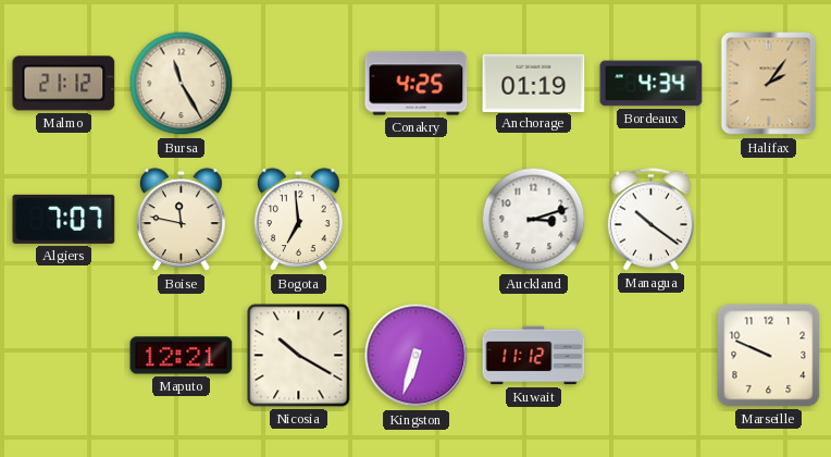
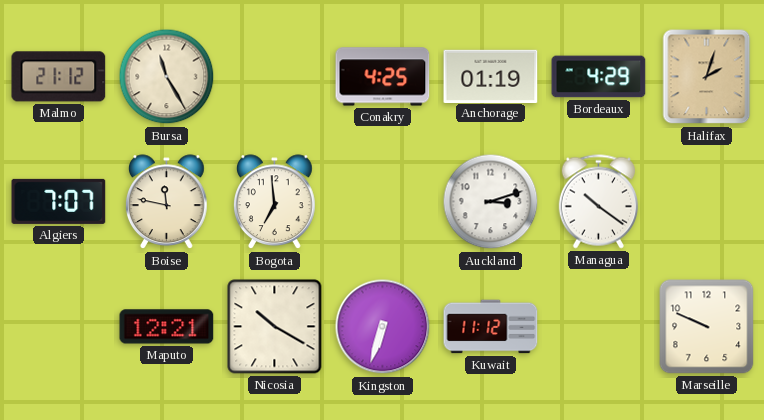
Bordeaux: 4:34 -> 4:29 (599, 77)
Halifax: 2:06 -> 2:03 (707, 77)
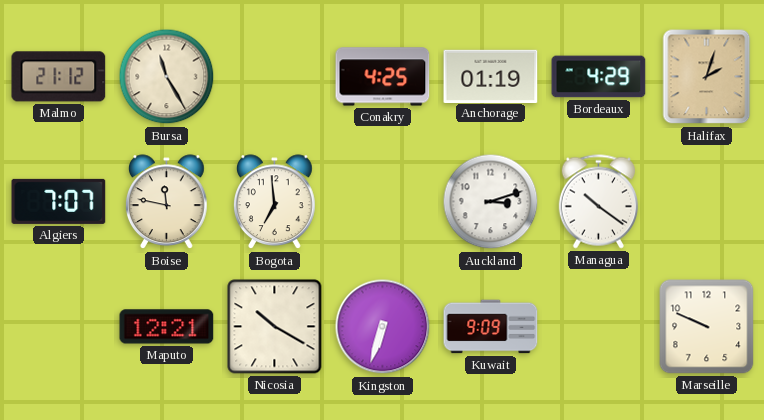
Kuwait: 11:12 -> 9:09 (491, 327)
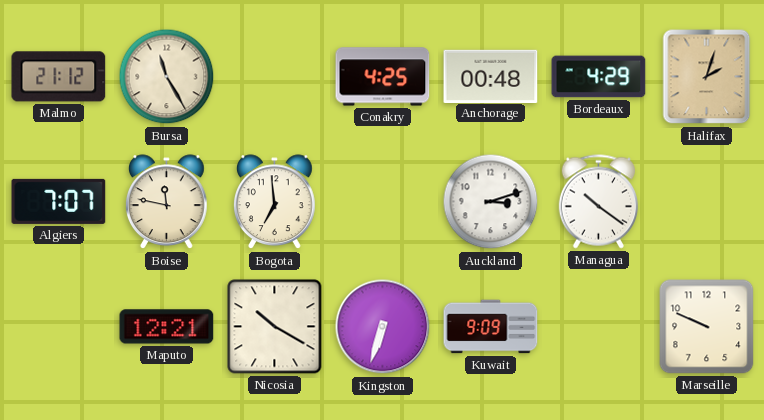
Anchorage: 01:19 -> 00:48 (491, 76)
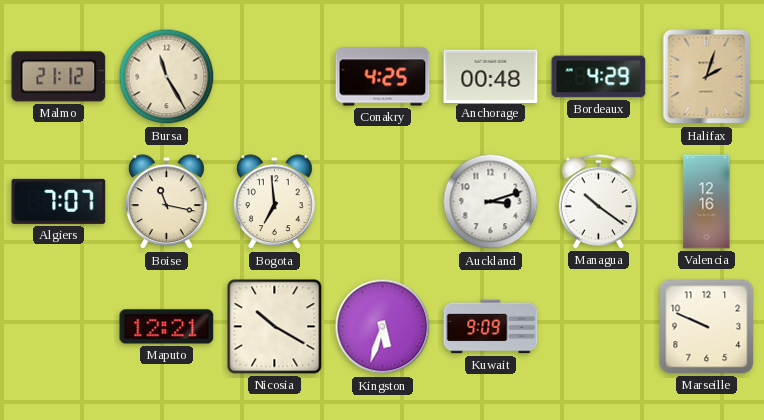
Boise: 11:47 -> 11:17 (167, 202)
Valencia: none -> 12:16 (707, 202)
Kingston: 6:33 -> 5:33 (383, 327)
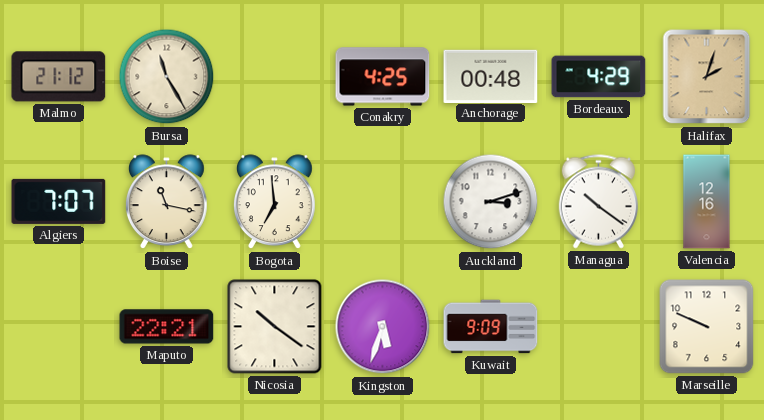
Maputo: 12:21 -> 22:21 (167, 327)
Nicosia: 10:20 -> 10:21 (275, 327)
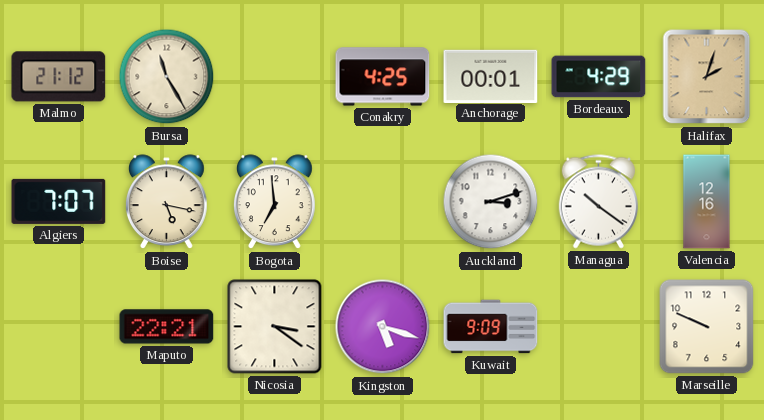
Anchorage: 00:48 -> 00:01 (491, 76)
Boise: 11:17 -> 5:17 (167, 202)
Nicosia: 10:21 -> 3:21 (275, 327)
Kingston: 5:33 -> 5:18 (383, 327)
